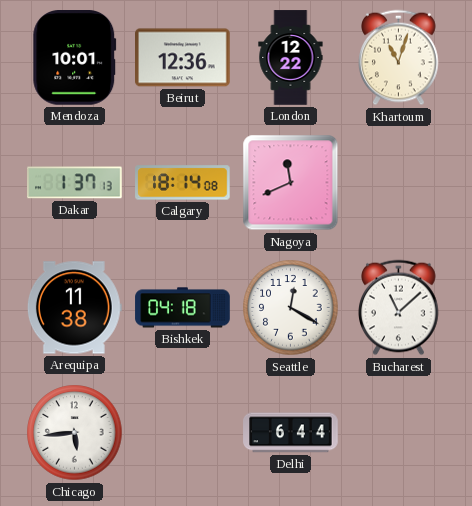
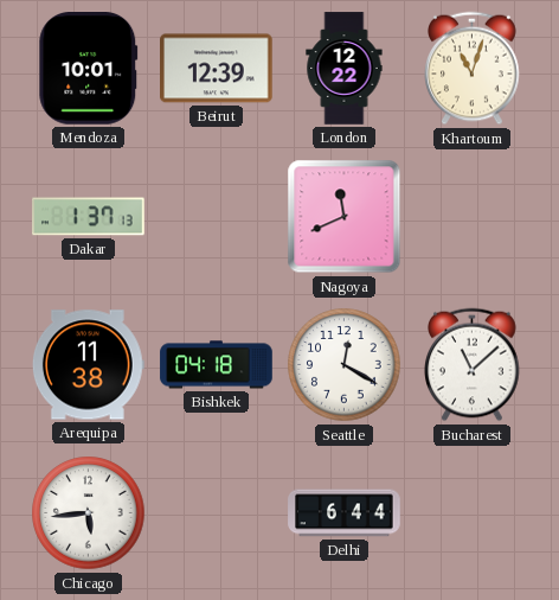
Beirut: 12:36 -> 12:39 (217, 69)
Calgary: 18:14 -> none (183, 183)
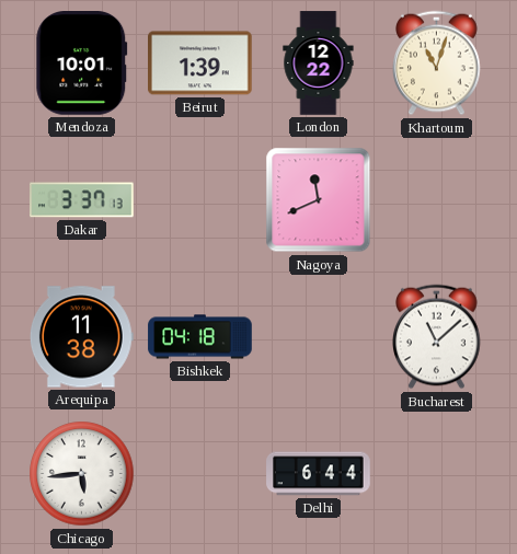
Beirut: 12:39 -> 1:39 (200, 64)
Dakar: 1:37 -> 3:37 (82, 200)
Seattle: 12:20 -> none (345, 365)
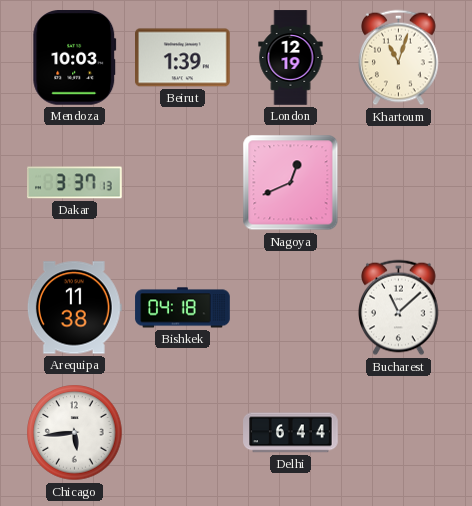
Mendoza: 10:01 -> 10:03 (75, 58)
London: 12:22 -> 12:19 (291, 58)
Nagoya: 11:41 -> 12:41 (291, 183)
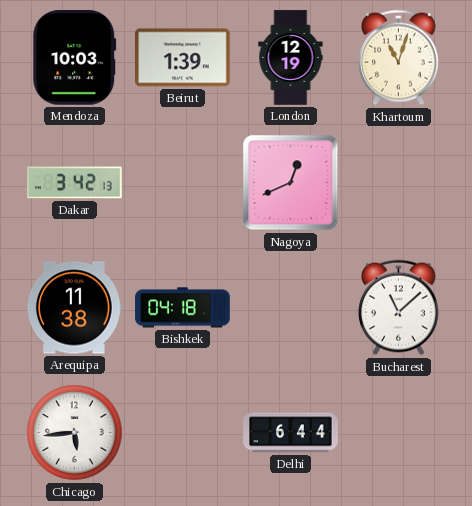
Dakar: 3:37 -> 3:42 (75, 183)
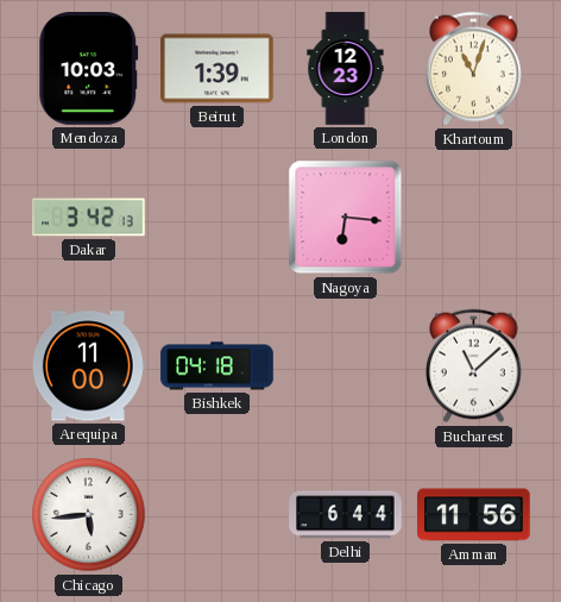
London: 12:19 -> 12:23 (346, 69)
Nagoya: 12:41 -> 6:16 (346, 218)
Arequipa: 11:38 -> 11:00 (88, 366)
Amman: none -> 11:56 (474, 515)
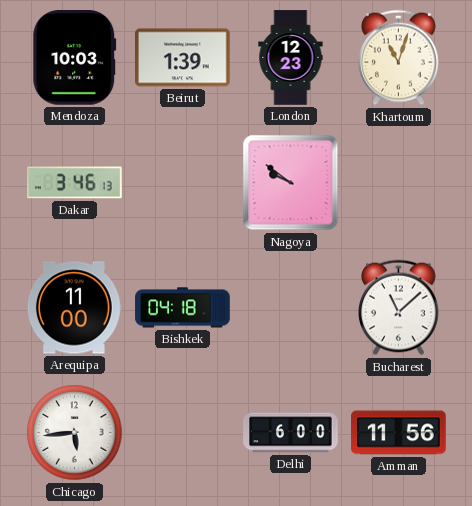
Dakar: 3:42 -> 3:46 (75, 183)
Nagoya: 6:16 -> 9:51 (291, 183)
Delhi: 6:44 -> 6:00 (291, 433)
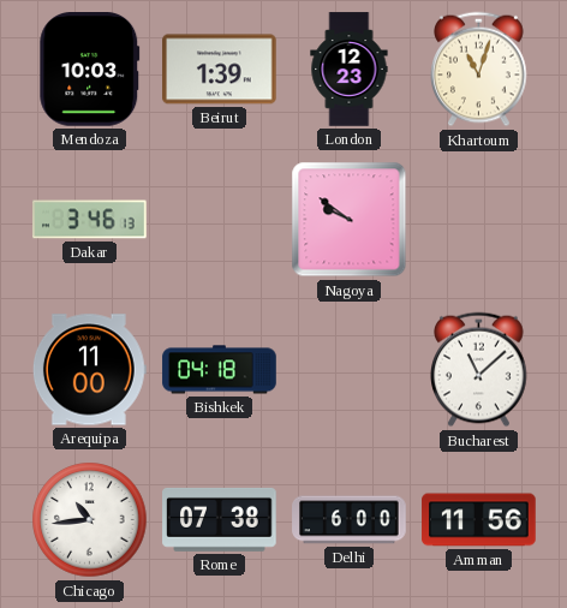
Chicago: 5:44 -> 10:44 (90, 520)
Rome: none -> 07:38 (220, 519)
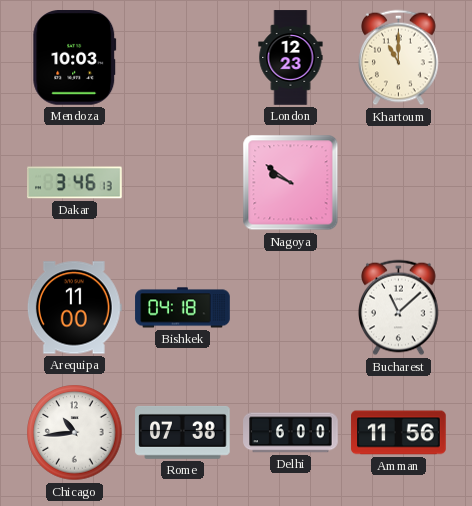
Beirut: 1:39 -> none (220, 70)
Khartoum: 11:03 -> 11:00 (399, 58)
